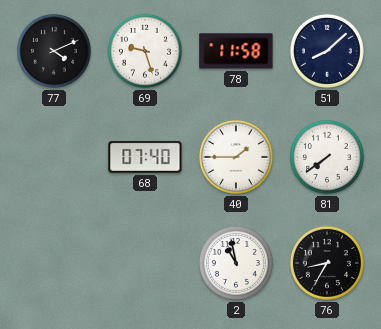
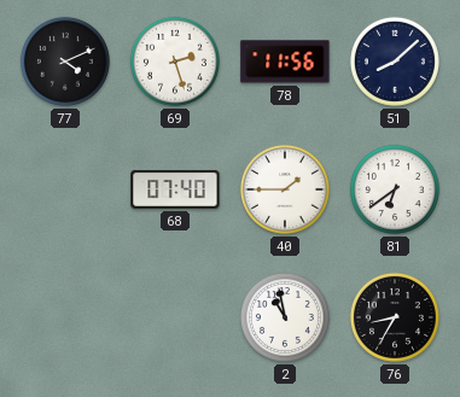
69: 9:27 -> 2:27 (175, 62)
78: 11:58 -> 11:56 (285, 62)
81: 7:39 -> 6:39 (395, 189)
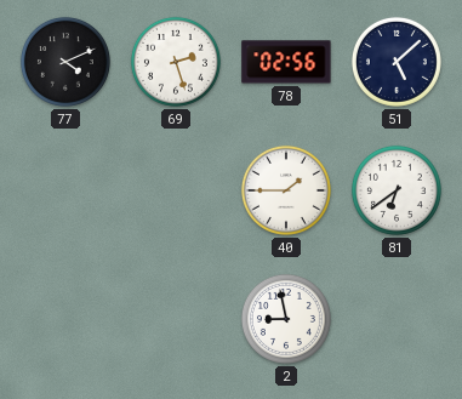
78: 11:56 -> 02:56 (286, 62)
51: 8:08 -> 5:08 (397, 62)
68: 07:40 -> none (175, 189)
2: 10:58 -> 8:58 (286, 319)
76: 8:35 -> none (395, 317)
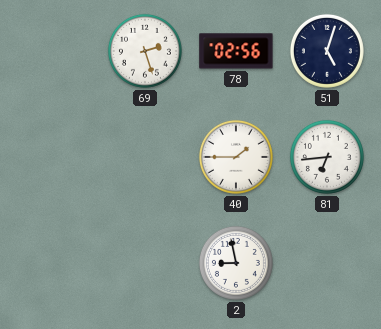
77: 4:11 -> none (65, 62)
51: 5:08 -> 5:03 (327, 51)
81: 6:39 -> 6:44 (327, 157)
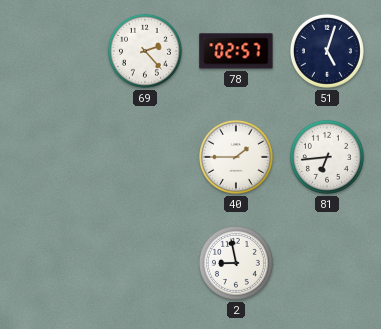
69: 2:27 -> 2:23 (145, 51)
78: 02:56 -> 02:57 (236, 51)
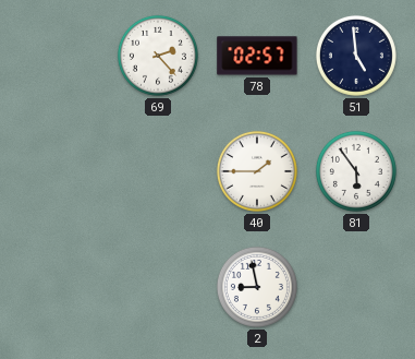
51: 5:03 -> 4:59 (356, 56)
81: 6:44 -> 5:54 (356, 171)
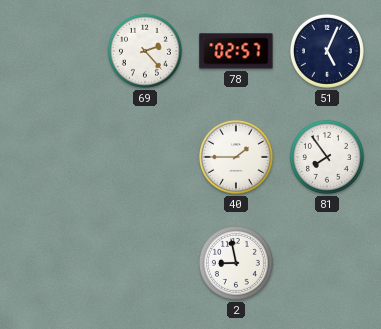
51: 4:59 -> 5:04 (327, 51)
81: 5:54 -> 7:54 (327, 157)
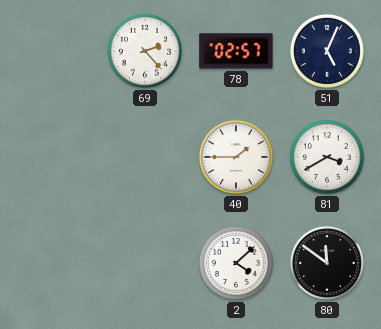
81: 7:54 -> 3:40 (327, 157)
2: 8:58 -> 4:08 (236, 263)
80: none -> 11:51 (327, 263)
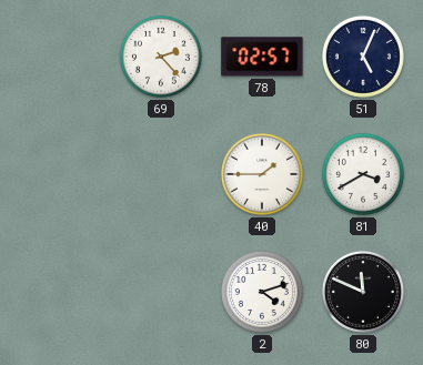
2: 4:08 -> 4:12 (262, 292)
80: 11:51 -> 11:49 (363, 292)
